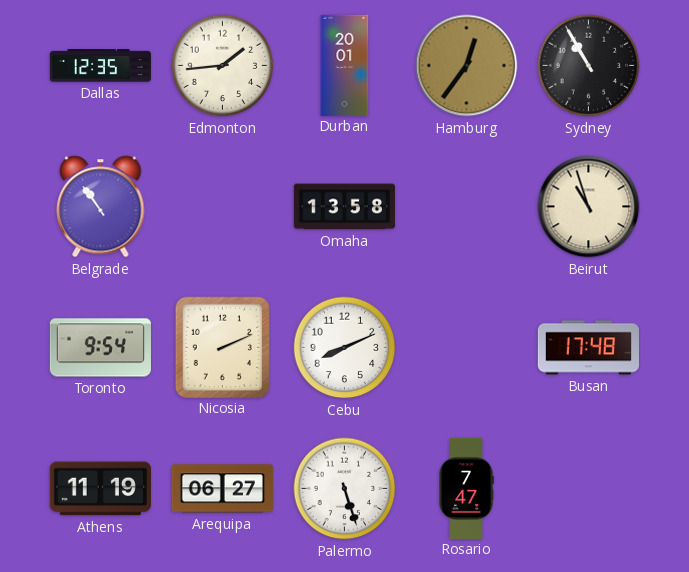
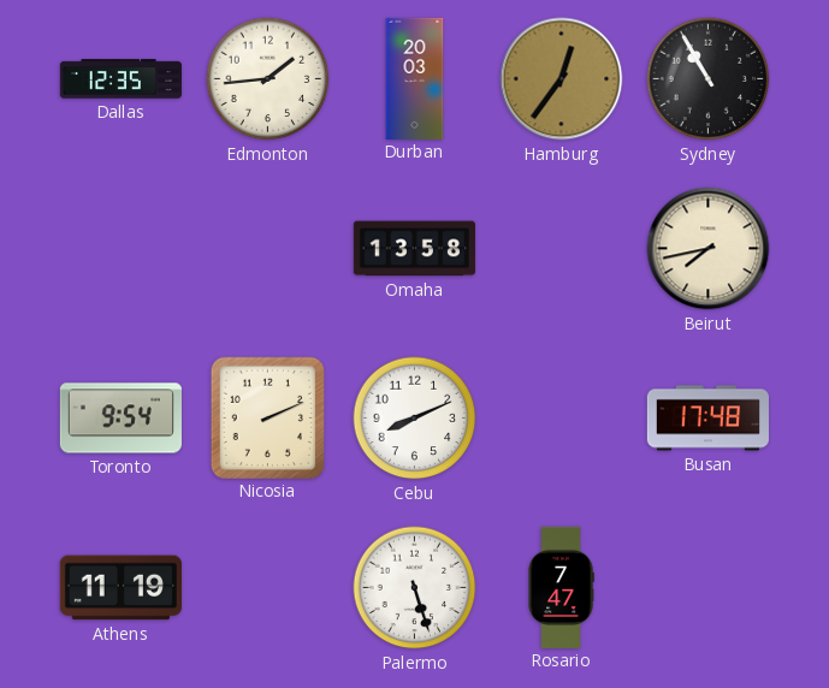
Durban: 20:01 -> 20:03 (415, 78)
Belgrade: 10:54 -> none (101, 207)
Beirut: 10:57 -> 7:43 (709, 249)
Arequipa: 06:27 -> none (222, 489)
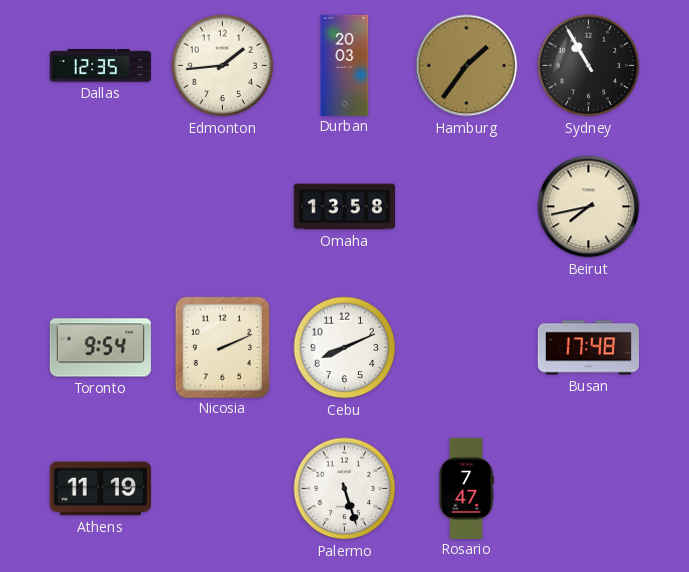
Hamburg: 12:36 -> 1:36 (467, 66)
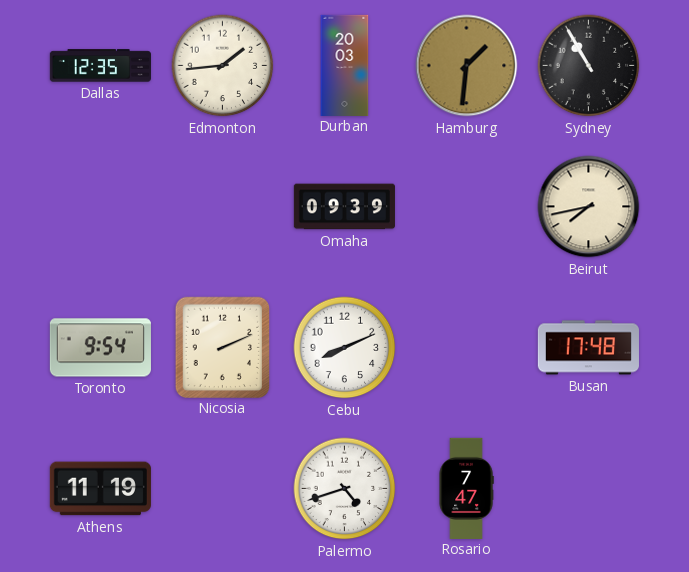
Hamburg: 1:36 -> 1:31 (467, 66)
Omaha: 13:58 -> 09:39 (344, 207)
Palermo: 5:27 -> 4:42 (345, 489)
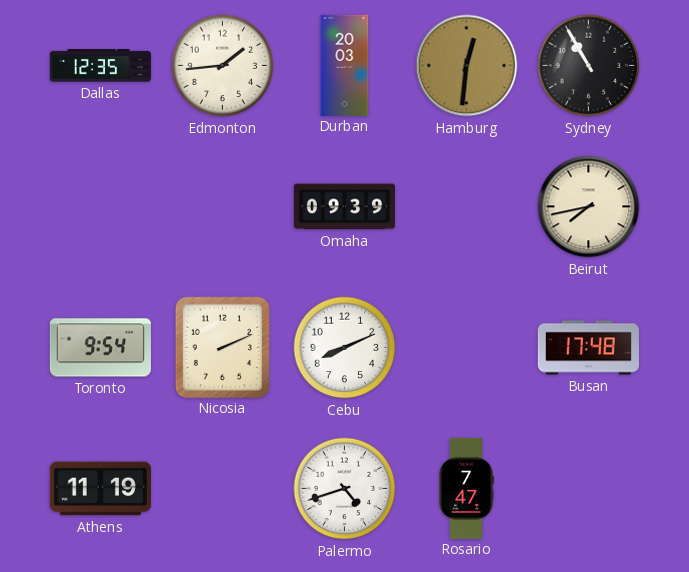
Hamburg: 1:31 -> 12:31 (467, 66)
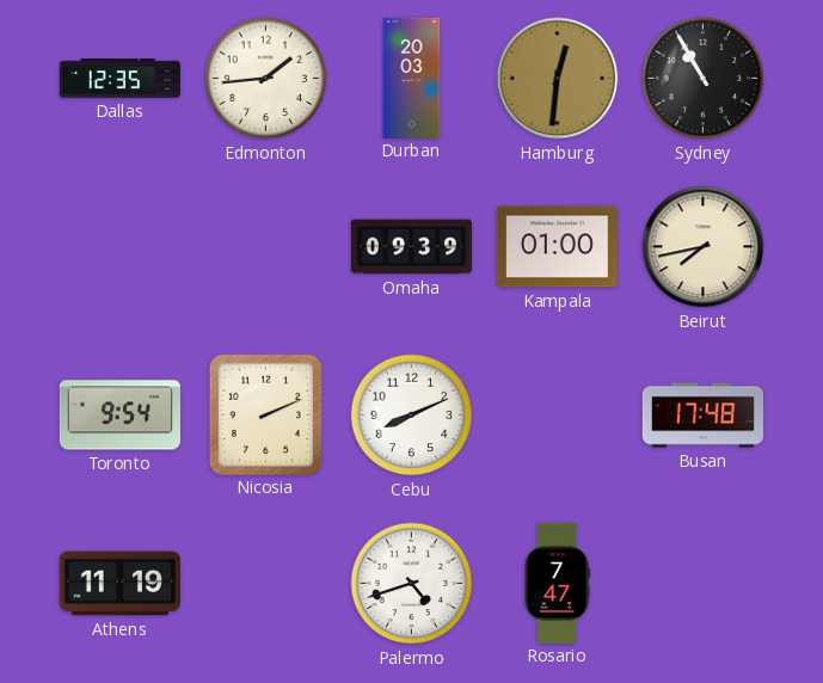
Kampala: none -> 01:00 (557, 247)
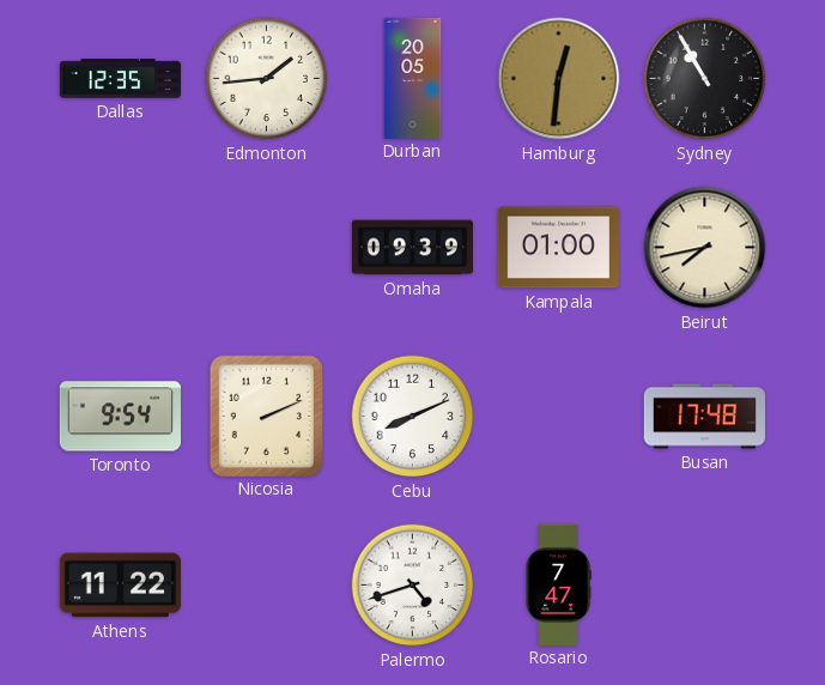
Durban: 20:03 -> 20:05 (413, 78)
Athens: 11:19 -> 11:22 (120, 586)
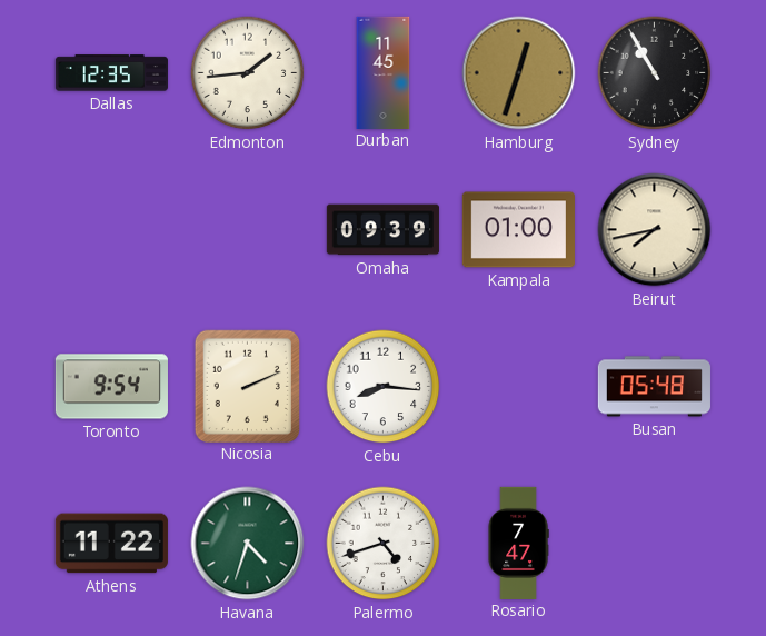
Durban: 20:05 -> 11:45 (384, 72)
Hamburg: 12:31 -> 12:33 (519, 73)
Cebu: 8:11 -> 8:16 (384, 387)
Busan: 17:48 -> 05:48 (654, 387)
Havana: none -> 4:33 (248, 544)
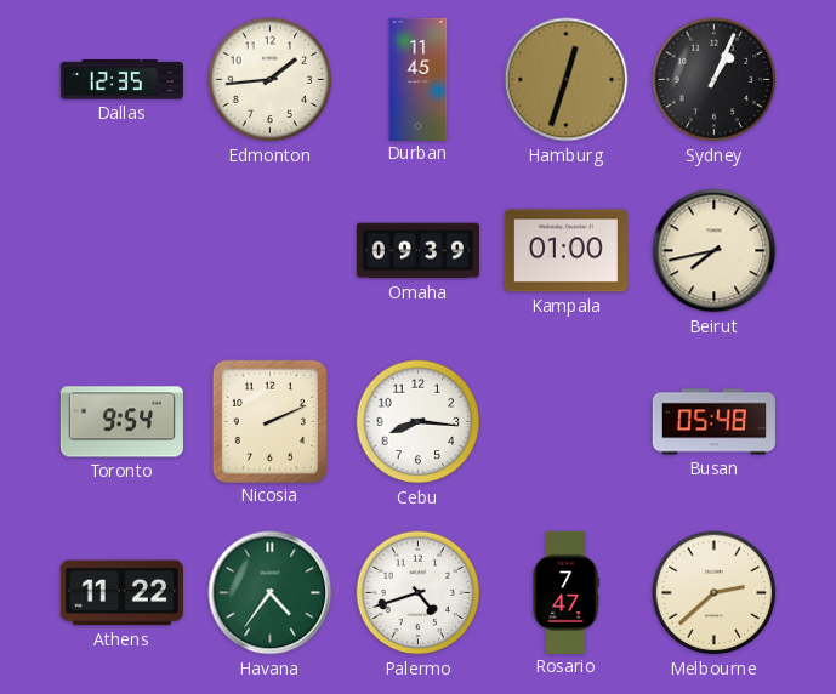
Sydney: 10:55 -> 1:04 (715, 80)
Havana: 4:33 -> 4:36 (271, 593)
Melbourne: none -> 2:38 (715, 593)
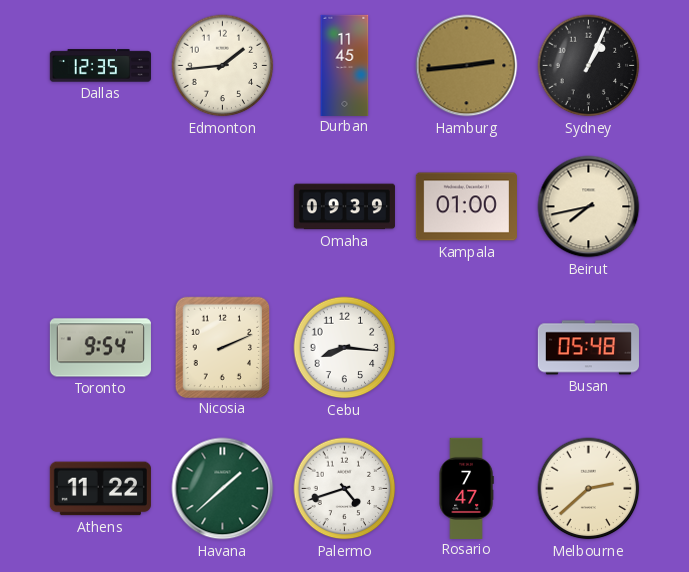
Hamburg: 12:33 -> 2:44 (467, 66)
Havana: 4:36 -> 1:38 (223, 489)
